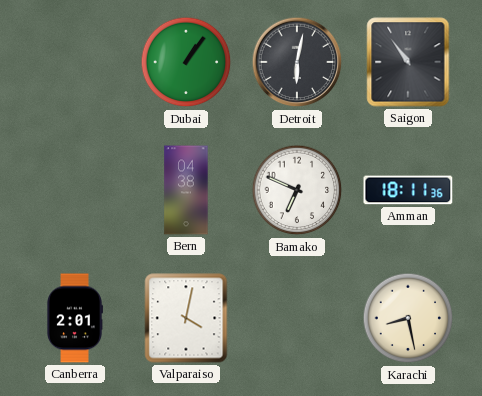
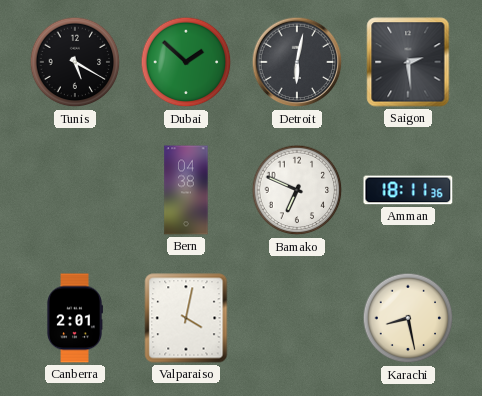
Tunis: none -> 5:20 (75, 62)
Dubai: 1:06 -> 1:52 (186, 62)
Saigon: 10:54 -> 2:29 (408, 62)
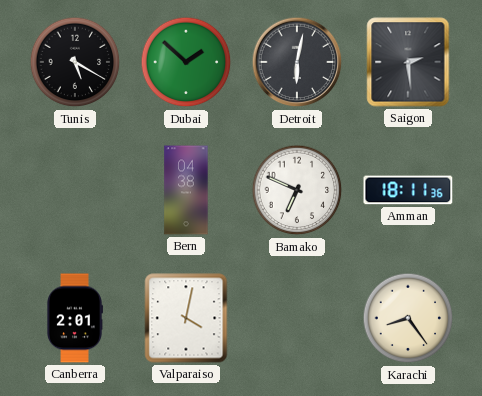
Karachi: 8:28 -> 8:24 (408, 318)
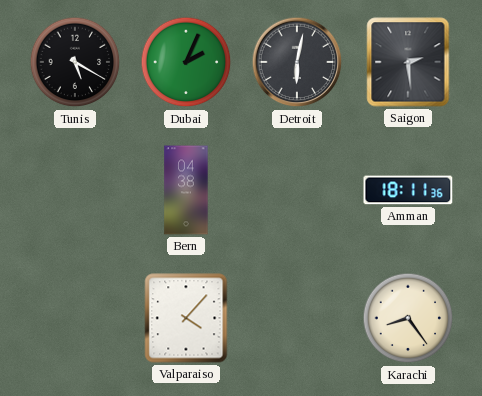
Dubai: 1:52 -> 2:04 (186, 62)
Bamako: 6:49 -> none (297, 190)
Canberra: 2:01 -> none (75, 318)
Valparaiso: 4:02 -> 4:07 (186, 318)
